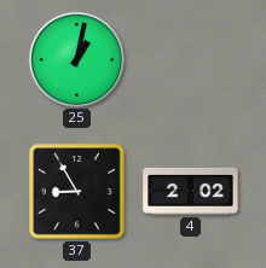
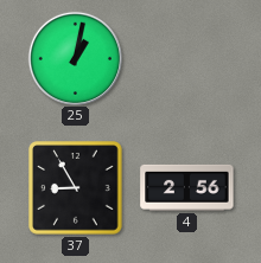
4: 2:02 -> 2:56 (187, 187)
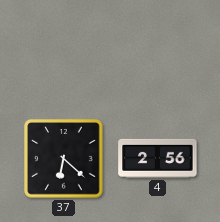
25: 1:02 -> none (75, 58)
37: 8:55 -> 6:22 (64, 159)
